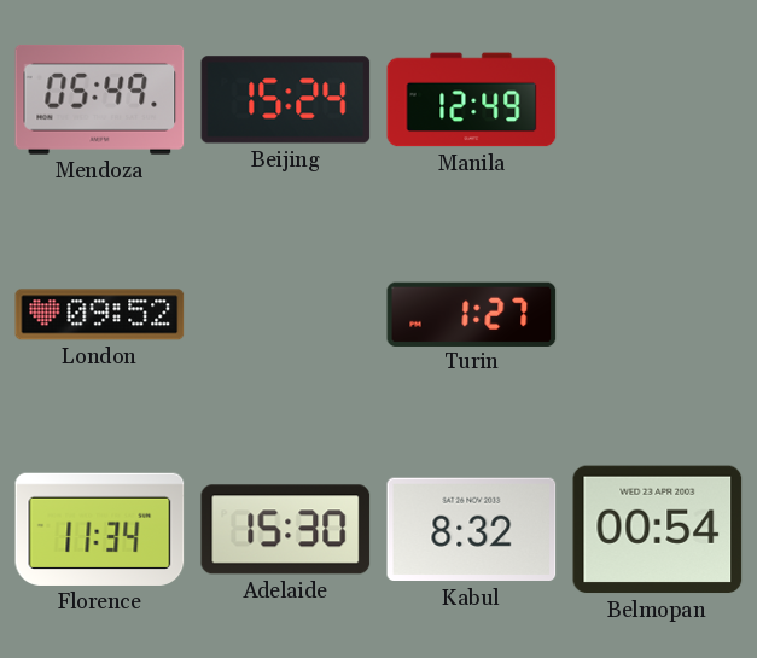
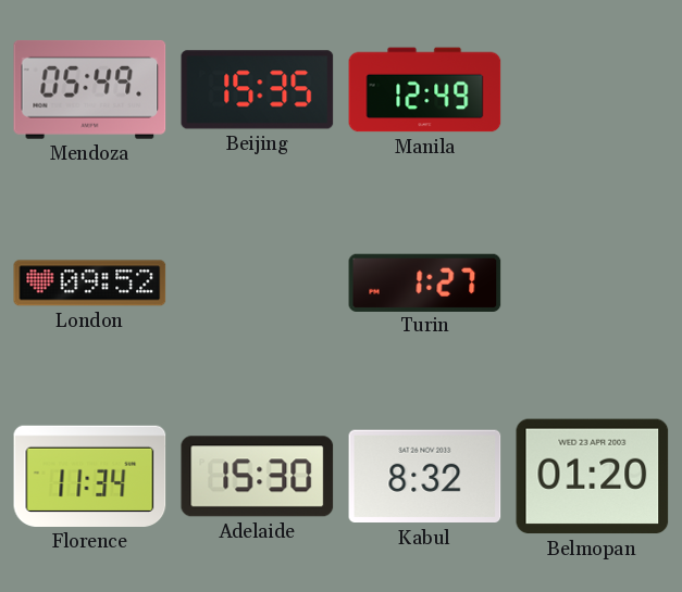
Beijing: 15:24 -> 15:35 (258, 90)
Belmopan: 00:54 -> 01:20 (593, 477)
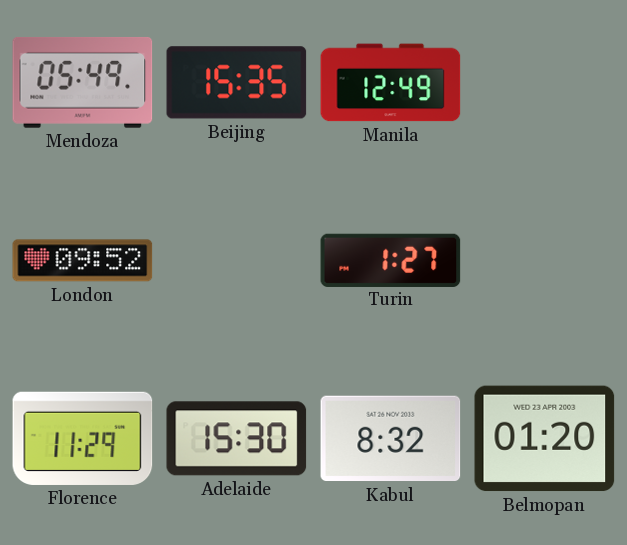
Florence: 11:34 -> 11:29 (83, 438)
